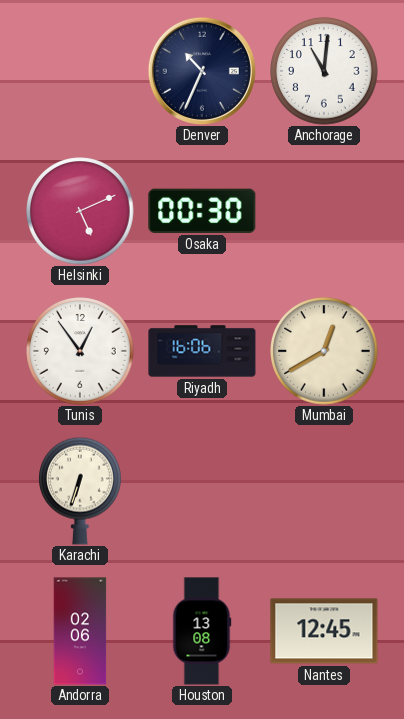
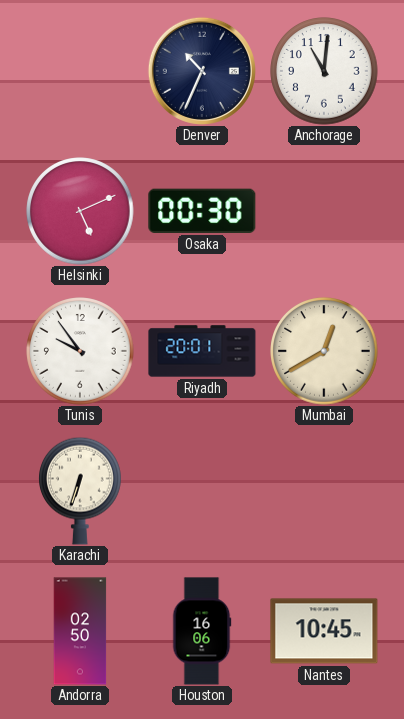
Tunis: 12:54 -> 9:54 (80, 351)
Riyadh: 16:06 -> 20:01 (202, 351)
Andorra: 02:06 -> 02:50 (80, 631)
Houston: 13:08 -> 16:06 (202, 631)
Nantes: 12:45 -> 10:45 (324, 631)
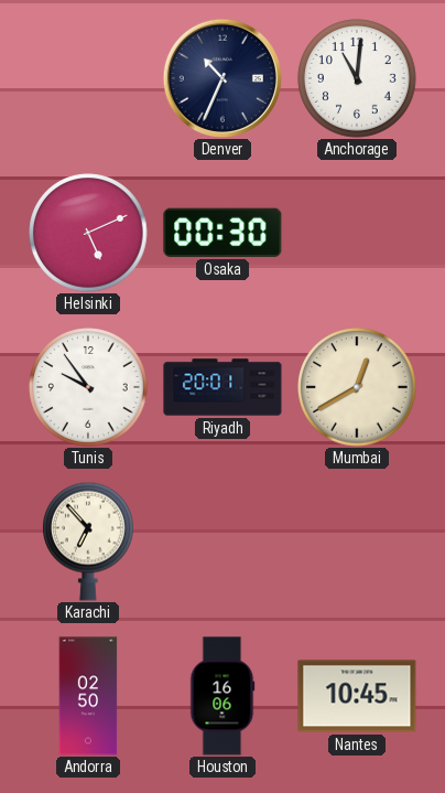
Karachi: 6:33 -> 6:53 (89, 542)
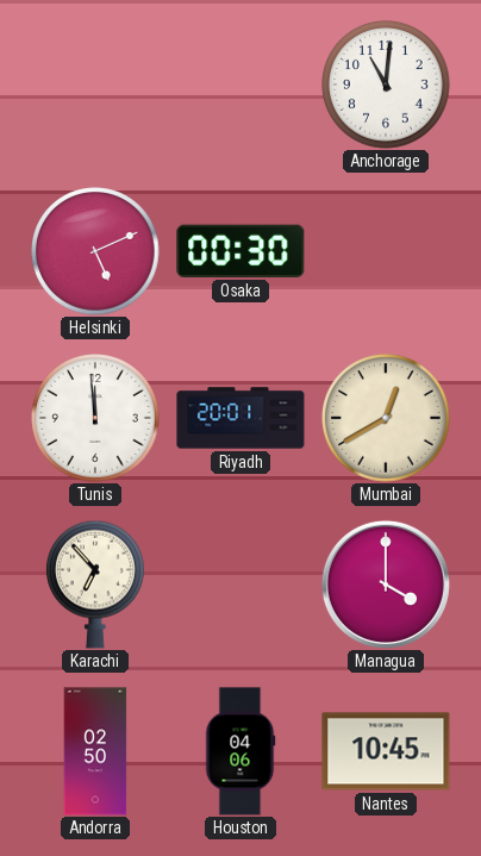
Denver: 10:34 -> none (223, 78)
Tunis: 9:54 -> 11:59 (95, 418)
Managua: none -> 4:00 (386, 585)
Houston: 16:06 -> 04:06 (240, 751)
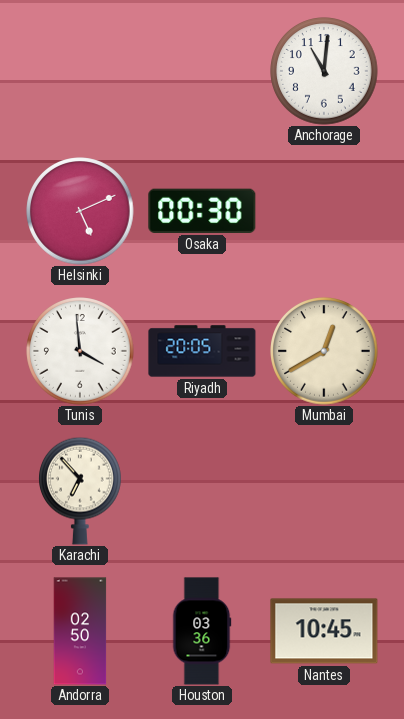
Tunis: 11:59 -> 3:59 (80, 351)
Riyadh: 20:01 -> 20:05 (202, 351)
Managua: 4:00 -> none (386, 585)
Houston: 04:06 -> 03:36 (202, 631)
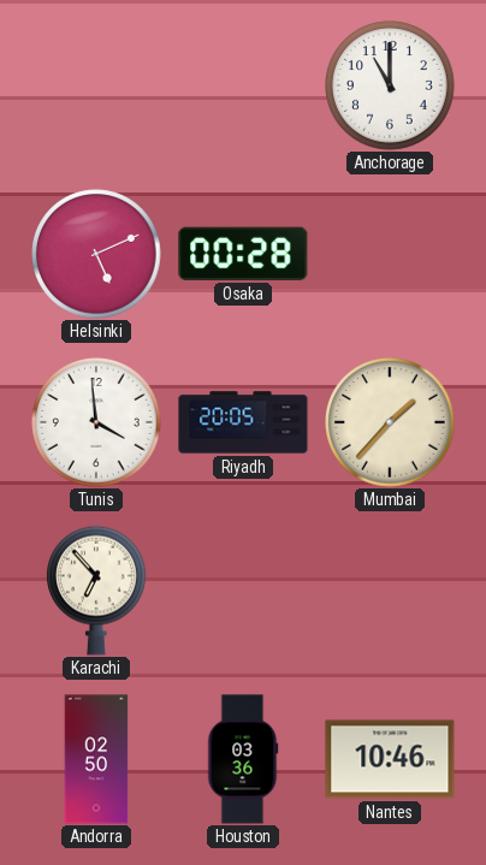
Anchorage: 11:01 -> 11:00 (390, 85)
Osaka: 00:30 -> 00:28 (243, 254)
Mumbai: 12:40 -> 1:37 (390, 422)
Nantes: 10:45 -> 10:46 (390, 759)
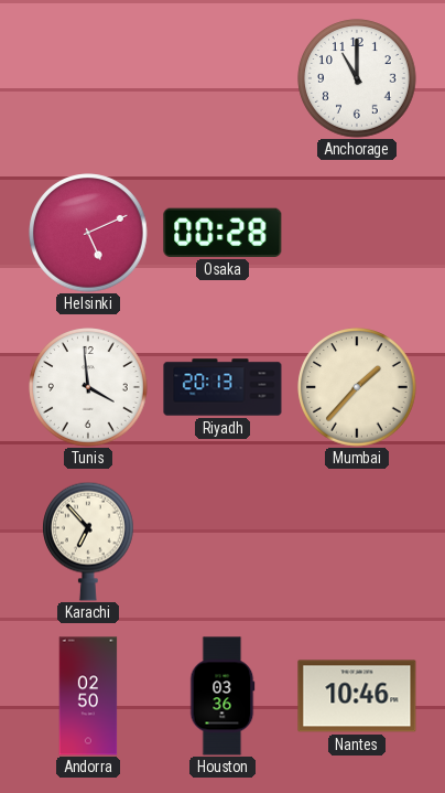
Riyadh: 20:05 -> 20:13 (223, 387)
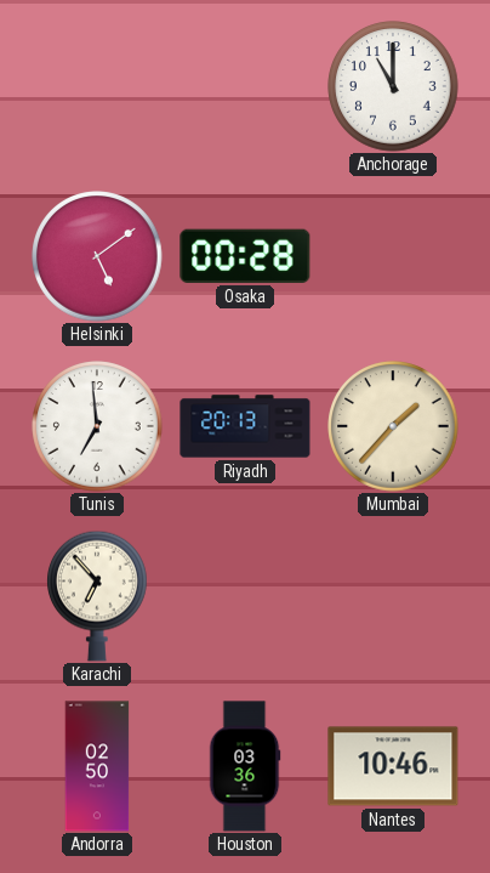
Helsinki: 5:11 -> 5:09 (97, 256)
Tunis: 3:59 -> 6:59 (97, 426)
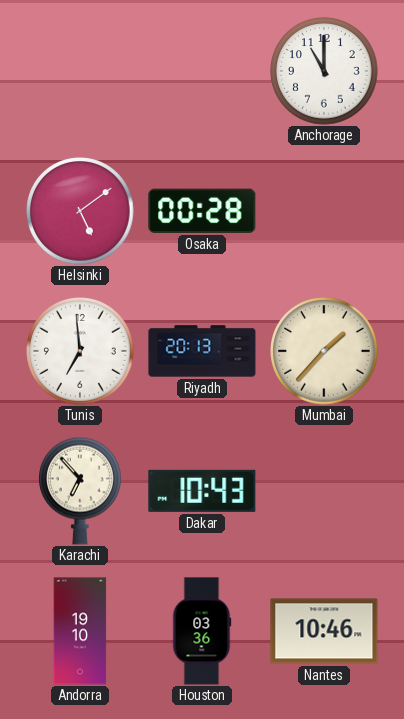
Dakar: none -> 10:43 (202, 491)
Andorra: 02:50 -> 19:10 (80, 631)
